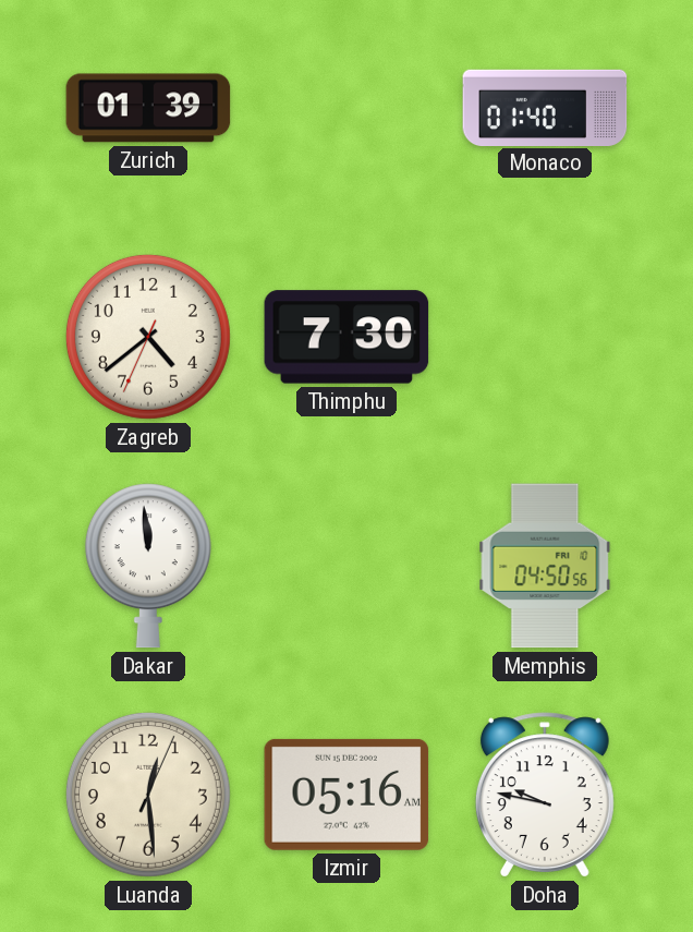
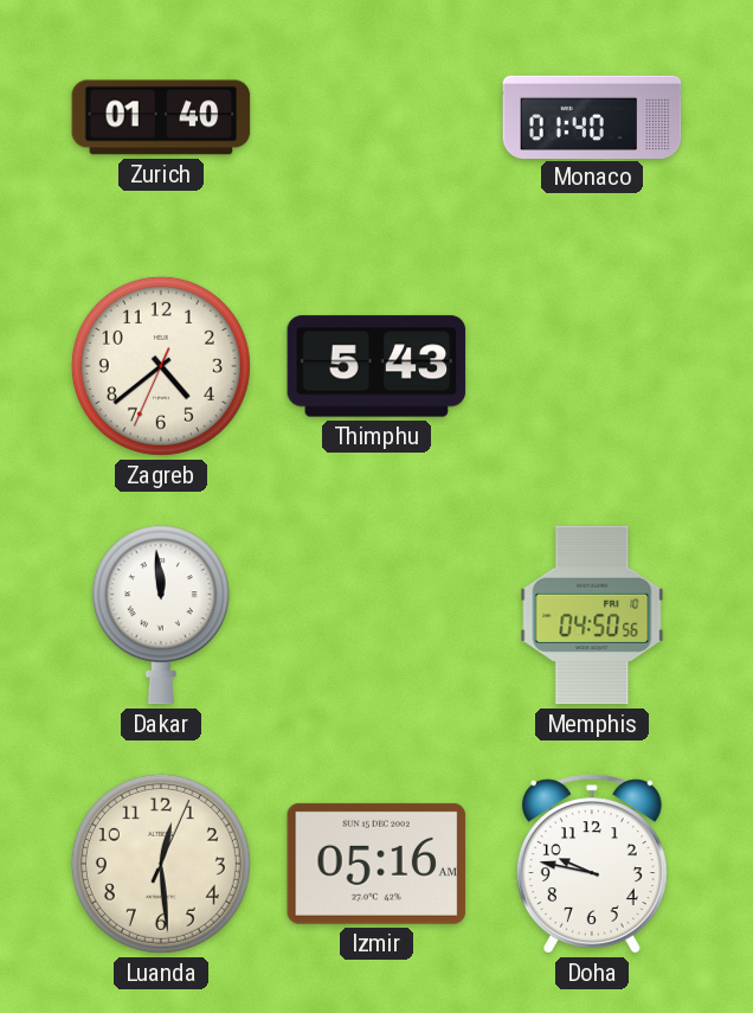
Zurich: 01:39 -> 01:40 (161, 117)
Thimphu: 7:30 -> 5:43 (376, 366)
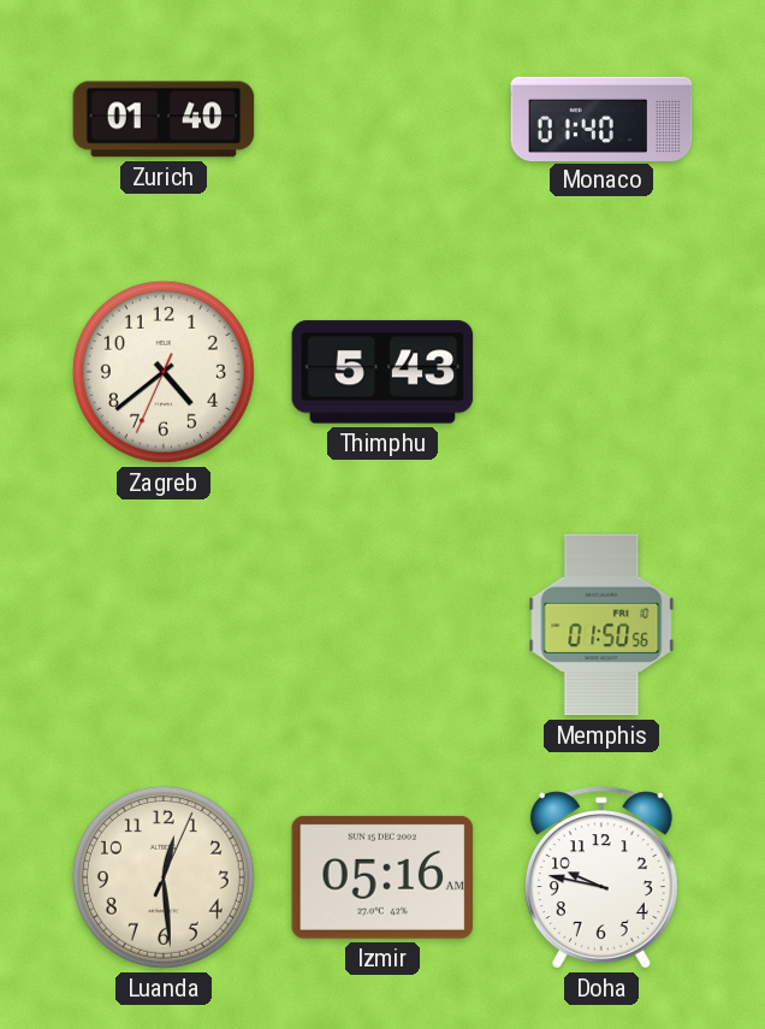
Dakar: 11:59 -> none (161, 615)
Memphis: 04:50 -> 01:50 (601, 625)
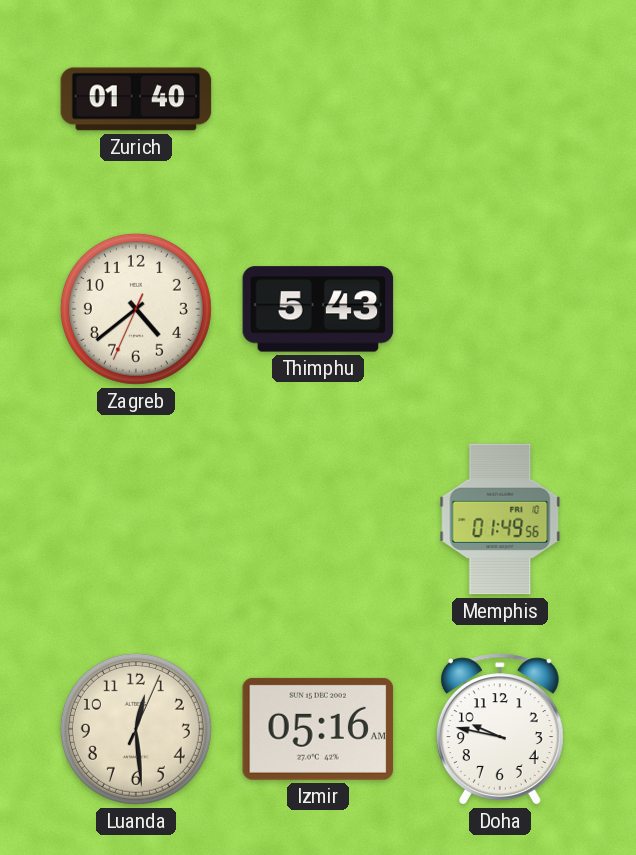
Monaco: 01:40 -> none (601, 118)
Memphis: 01:50 -> 01:49 (500, 519)
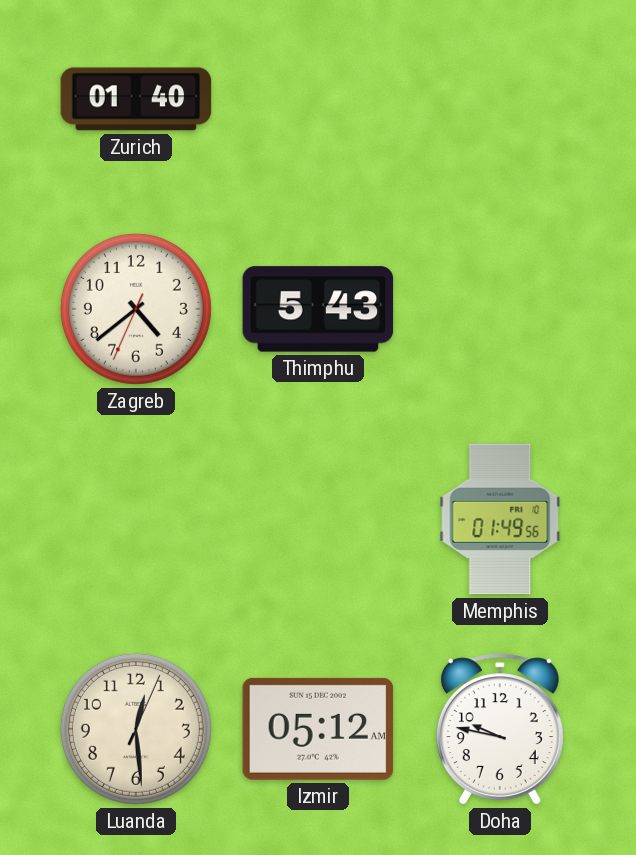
Izmir: 05:16 -> 05:12 (318, 729)
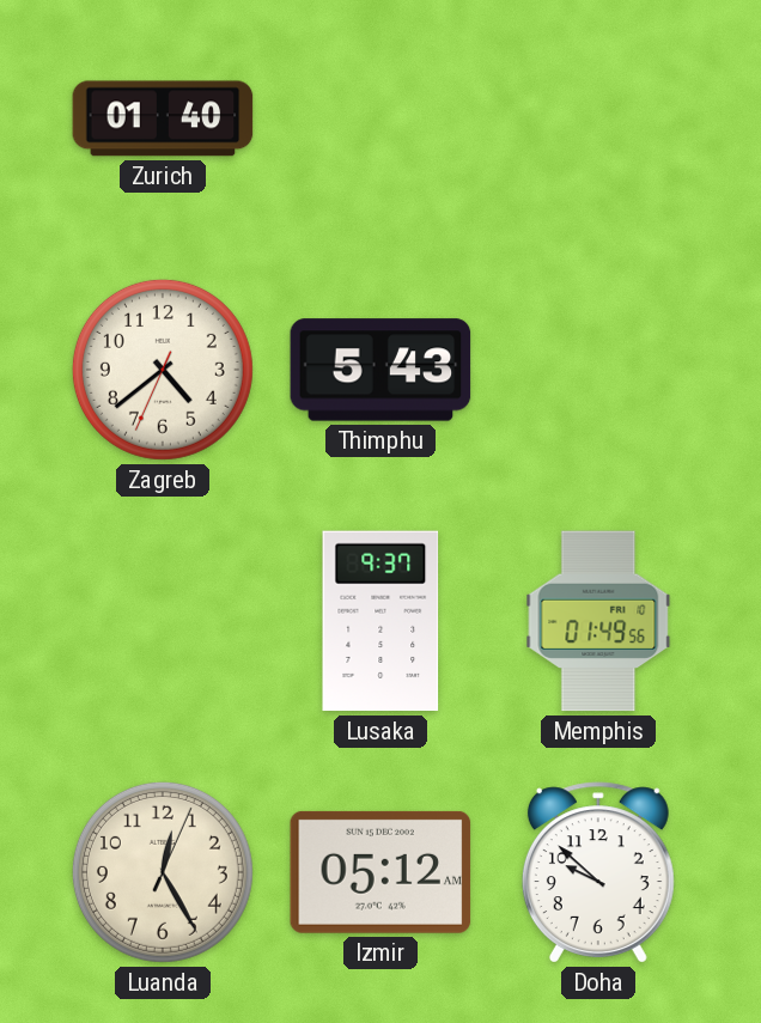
Lusaka: none -> 9:37 (380, 621)
Luanda: 12:29 -> 12:25 (163, 872)
Doha: 9:47 -> 9:52 (598, 872)
